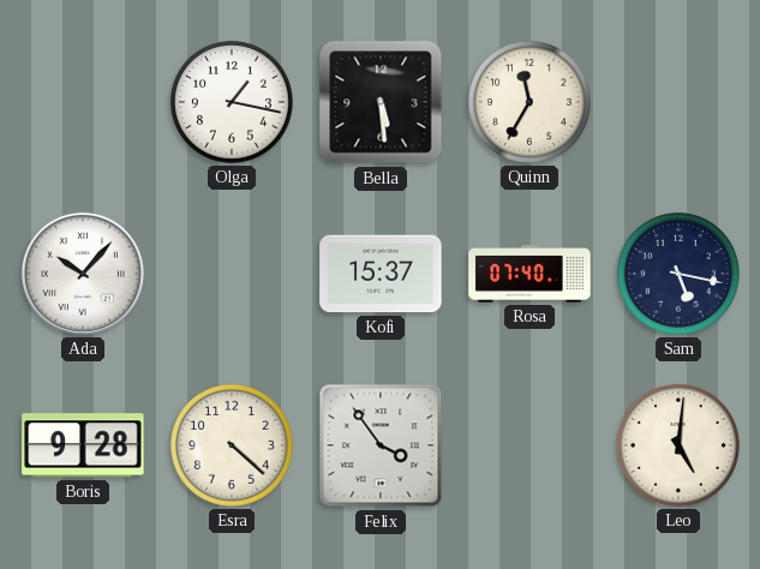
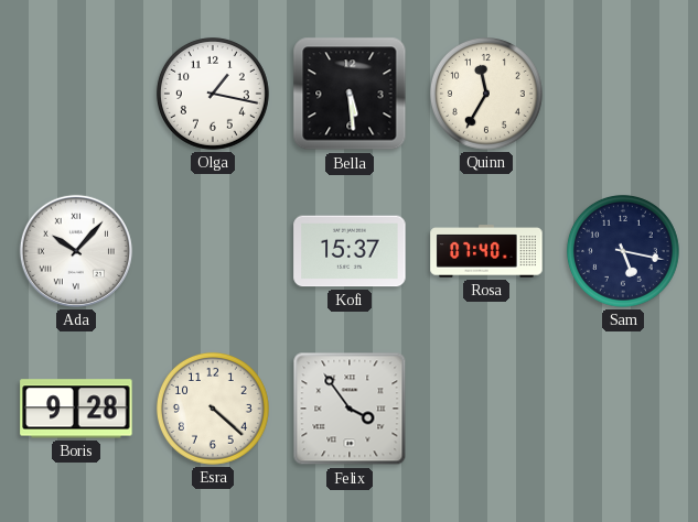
Leo: 5:01 -> none (678, 445)
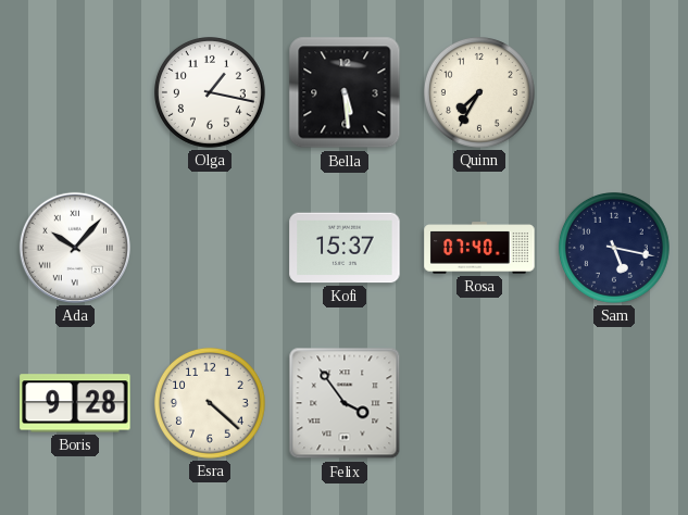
Quinn: 11:35 -> 7:35 (479, 92)
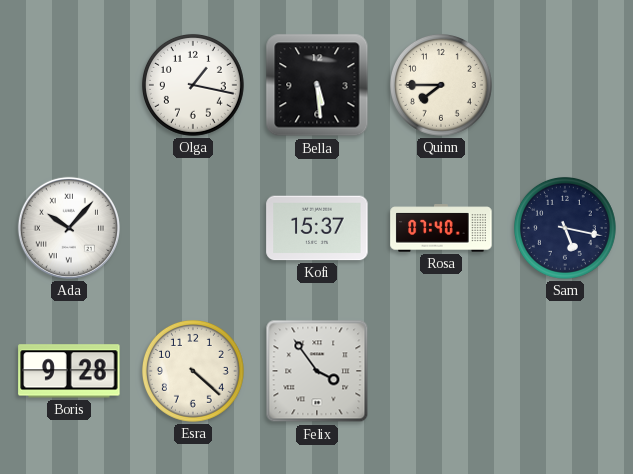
Quinn: 7:35 -> 7:45 (441, 85)
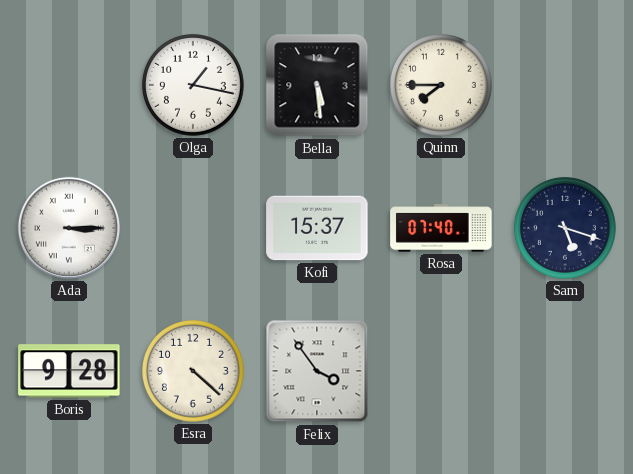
Ada: 10:07 -> 3:15 (69, 228)
Sam: 5:17 -> 5:18 (565, 228)
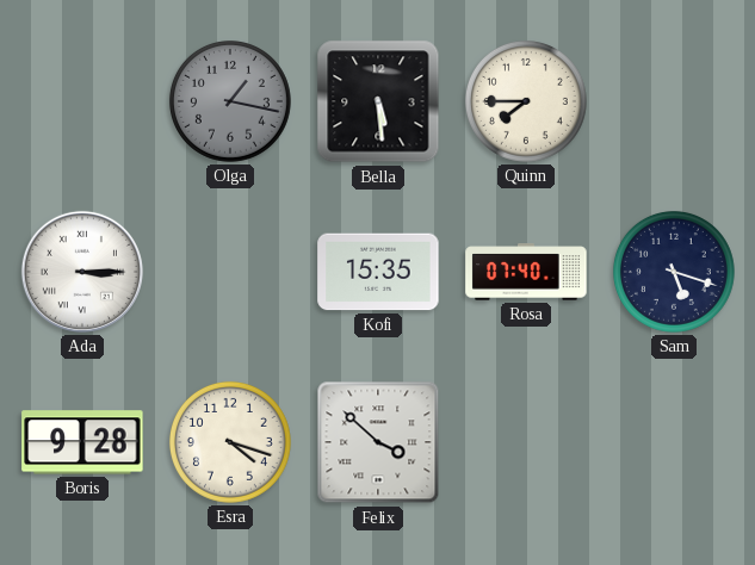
Olga dial: white -> grey (230, 101)
Kofi: 15:37 -> 15:35 (378, 272)
Esra: 4:22 -> 4:18 (230, 442)
Felix: 3:54 -> 3:52 (378, 442)
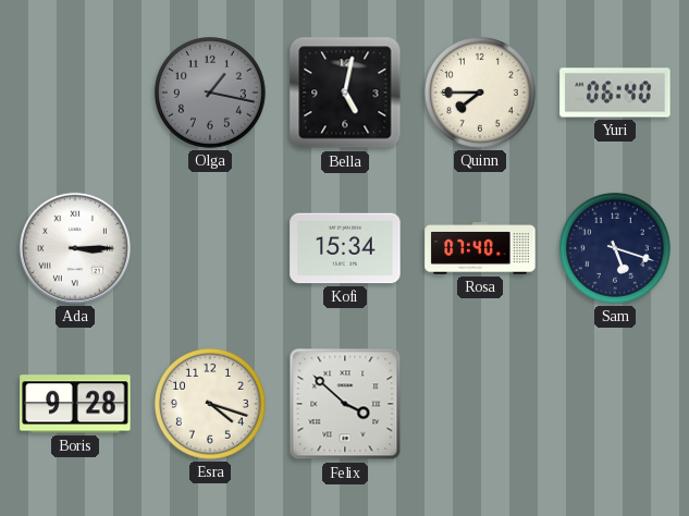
Bella: 5:29 -> 5:02 (345, 93)
Yuri: none -> 06:40 (615, 93)
Kofi: 15:35 -> 15:34 (345, 248)
